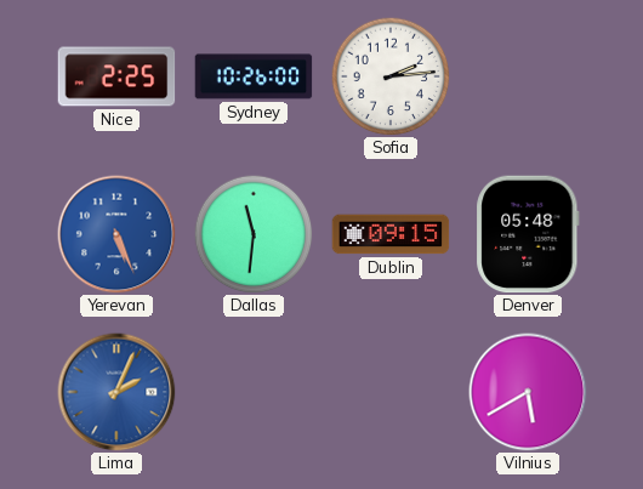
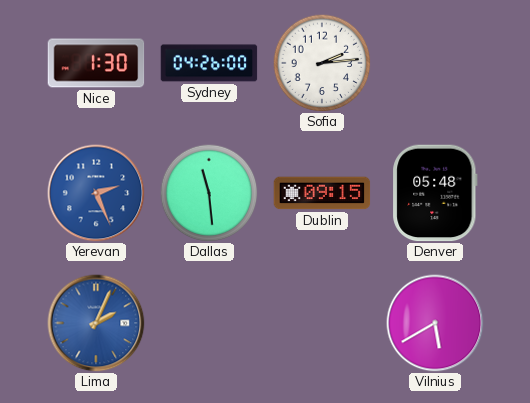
Nice: 2:25 -> 1:30 (96, 63)
Sydney: 10:26 -> 04:26 (209, 63)
Yerevan: 5:26 -> 2:26 (96, 193)
Dallas: 11:31 -> 11:29 (209, 193)
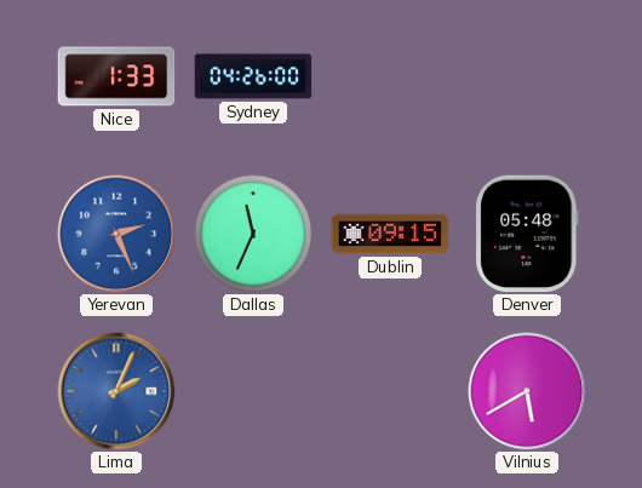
Nice: 1:30 -> 1:33 (116, 76)
Sofia: 2:14 -> none (322, 63)
Dallas: 11:29 -> 11:34 (253, 234)
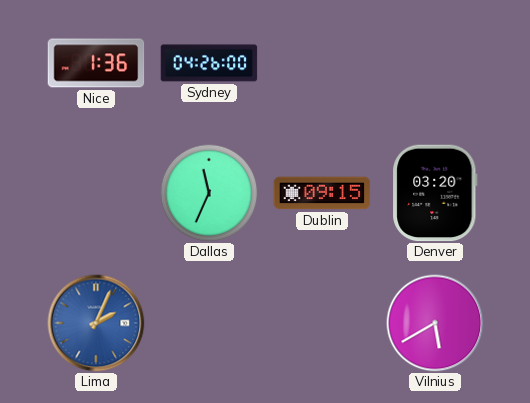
Nice: 1:33 -> 1:36 (96, 63)
Yerevan: 2:26 -> none (116, 234)
Denver: 05:48 -> 03:20 (435, 193)
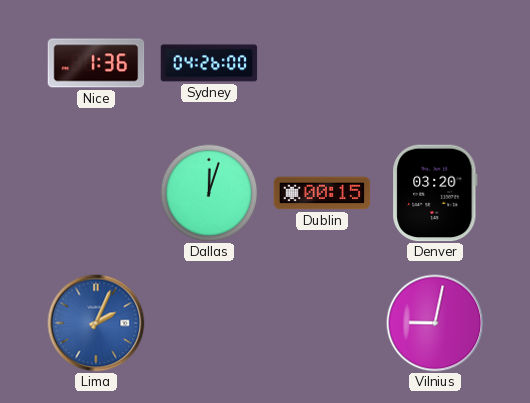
Dallas: 11:34 -> 12:03 (209, 193)
Dublin: 09:15 -> 00:15 (322, 193)
Vilnius: 5:40 -> 9:02 (435, 323)
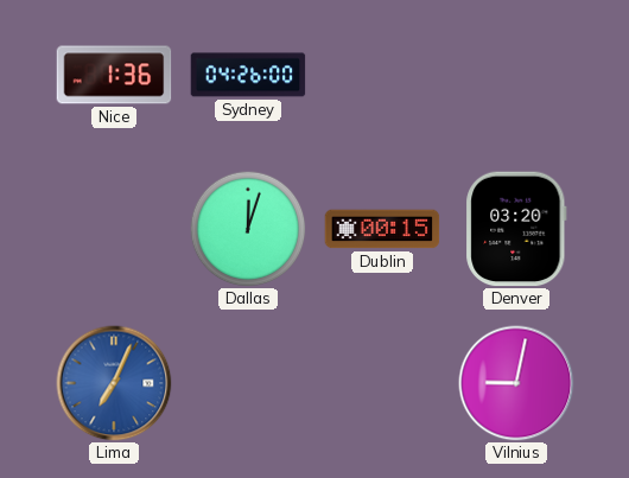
Lima: 2:04 -> 7:04 (114, 383)
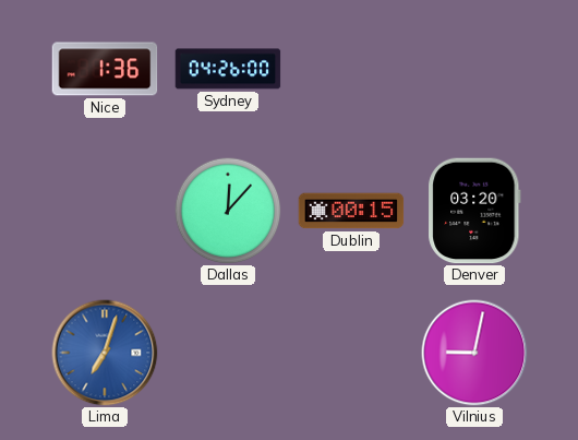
Dallas: 12:03 -> 12:07 (228, 211)
Lima: 7:04 -> 7:03 (105, 353)
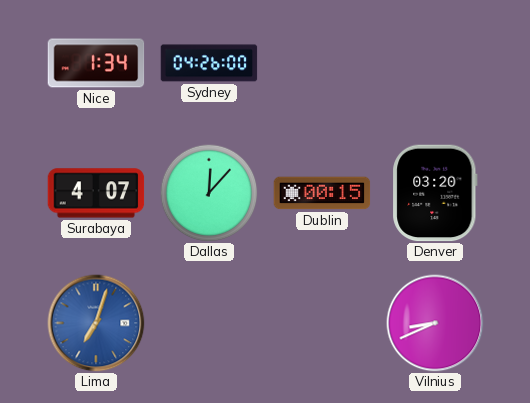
Nice: 1:36 -> 1:34 (96, 63)
Surabaya: none -> 4:07 (96, 193)
Vilnius: 9:02 -> 8:41 (435, 323)
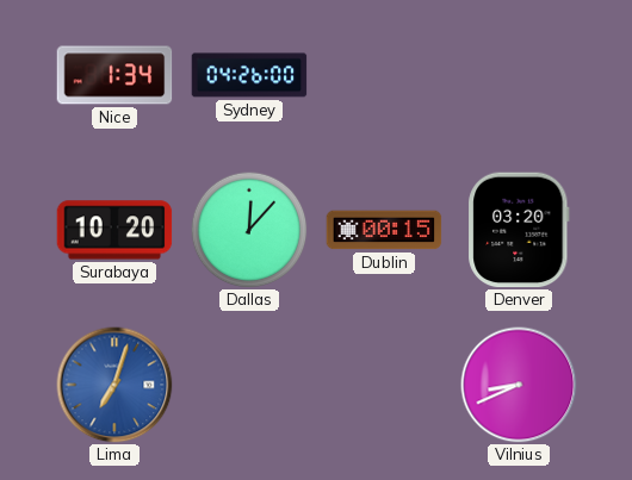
Surabaya: 4:07 -> 10:20 (114, 230)
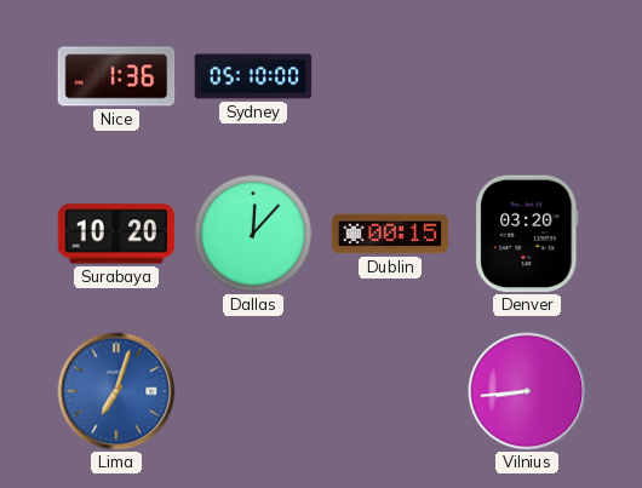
Nice: 1:34 -> 1:36 (116, 76)
Sydney: 04:26 -> 05:10 (253, 76)
Vilnius: 8:41 -> 8:44 (527, 391)
